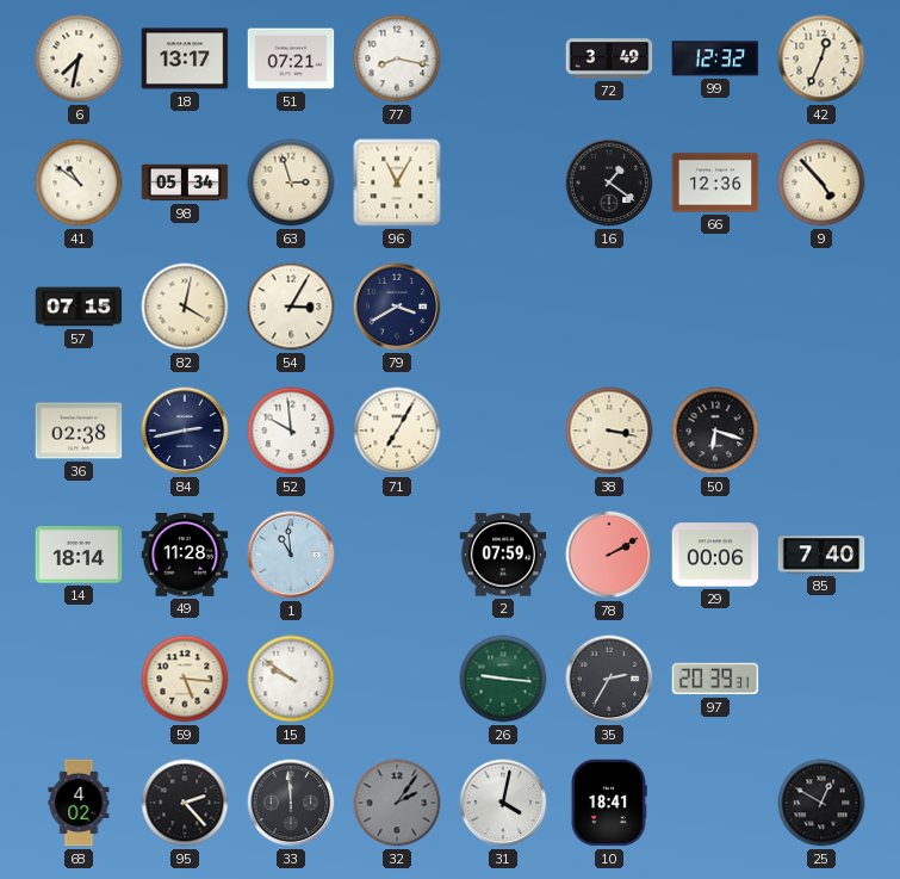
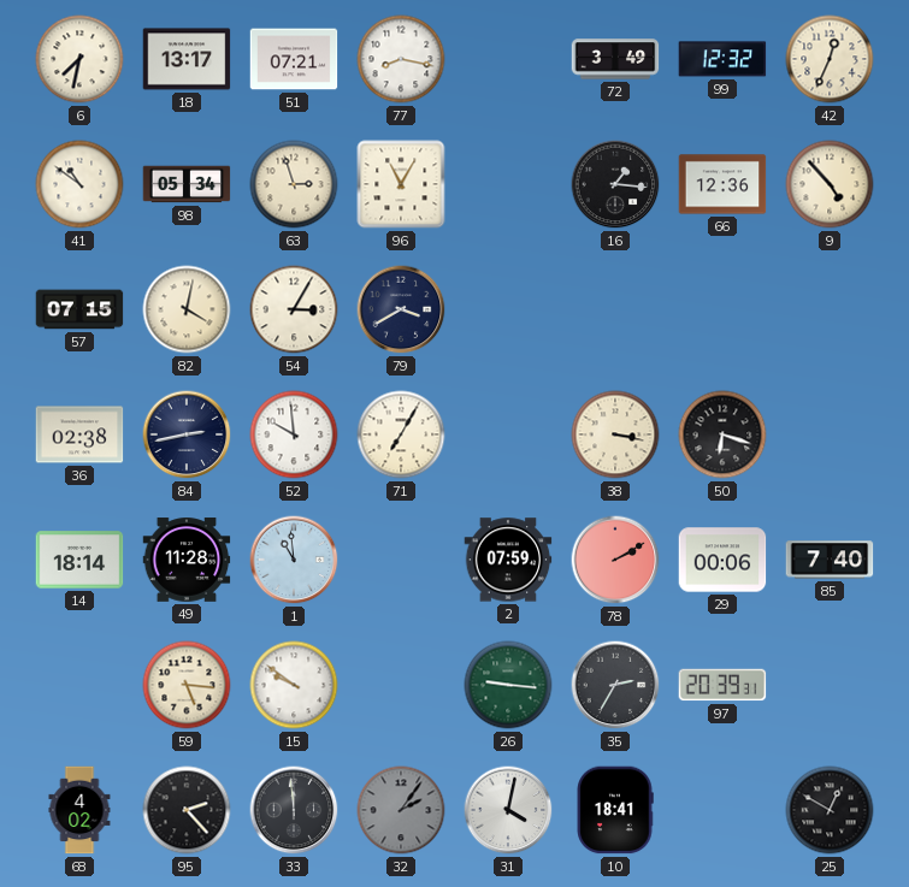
16: 1:21 -> 1:16 (615, 184)
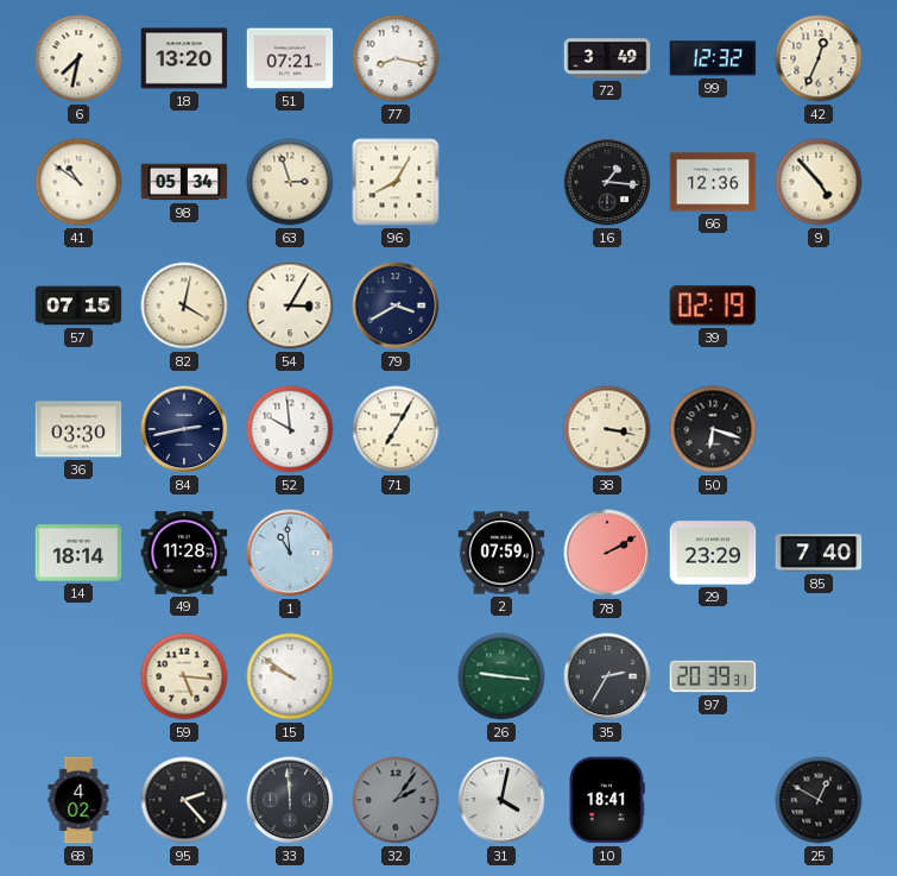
18: 13:17 -> 13:20 (184, 58)
96: 11:05 -> 8:05 (396, 182)
39: none -> 02:19 (713, 305)
36: 02:38 -> 03:30 (78, 429)
29: 00:06 -> 23:29 (713, 553)
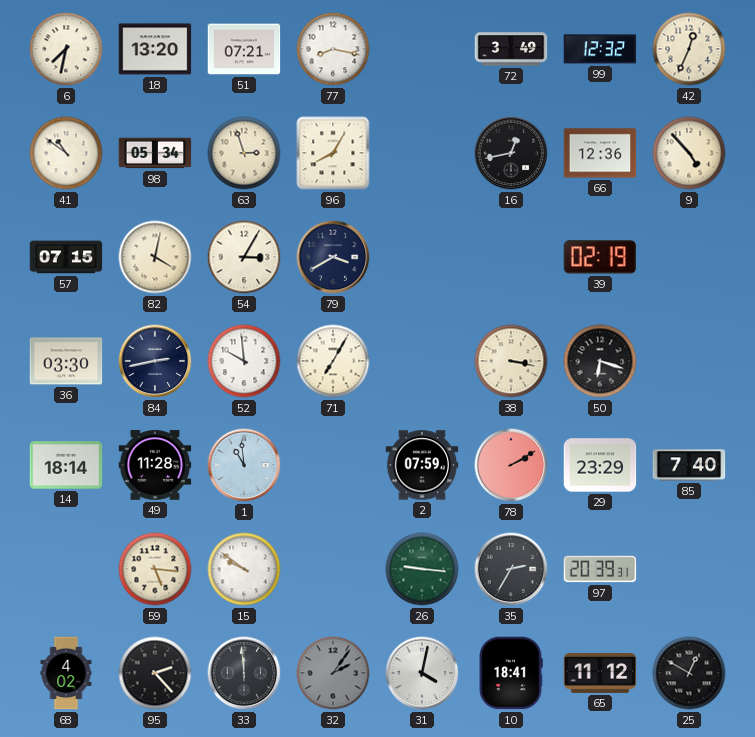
16: 1:16 -> 12:43 (511, 153)
65: none -> 11:12 (600, 673)
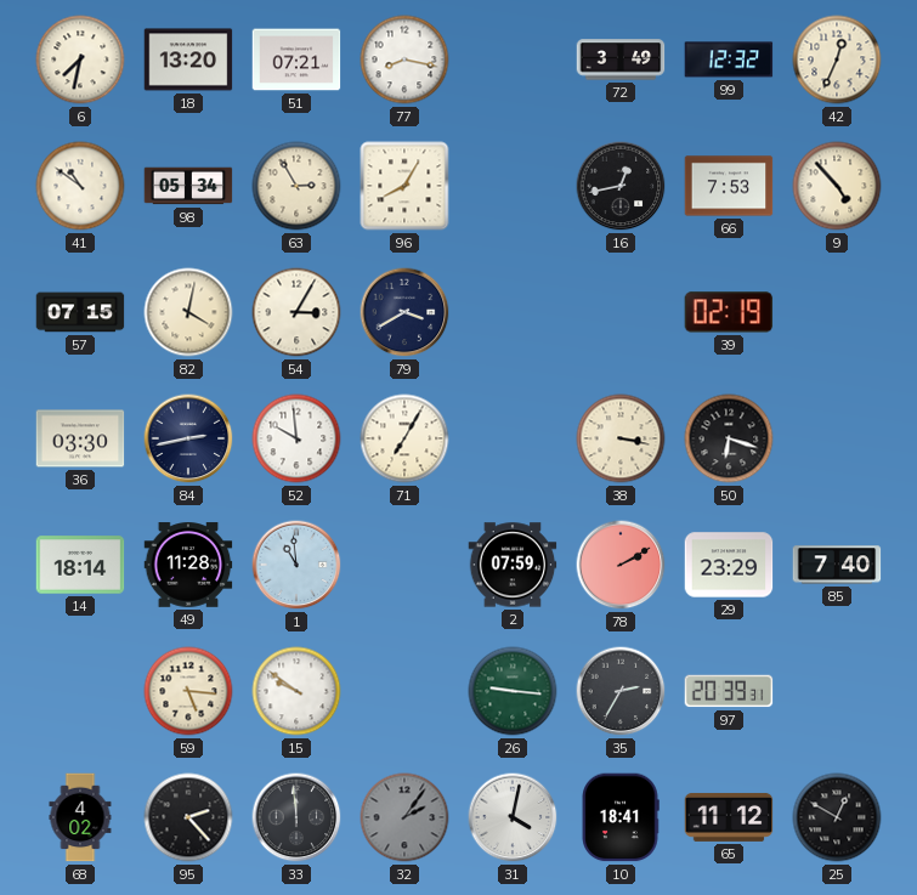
63: 2:57 -> 2:55 (296, 186)
66: 12:36 -> 7:53 (729, 186)
